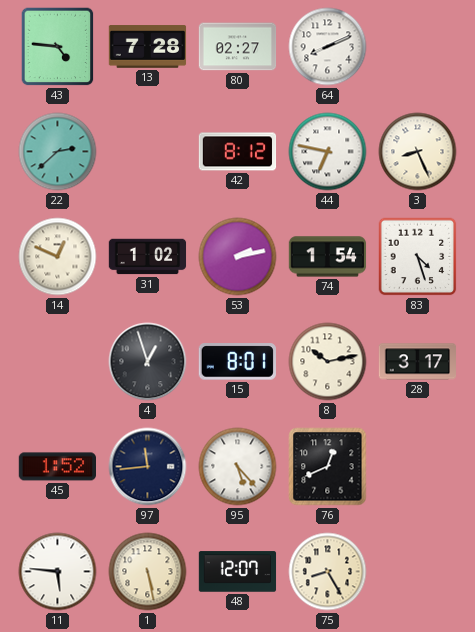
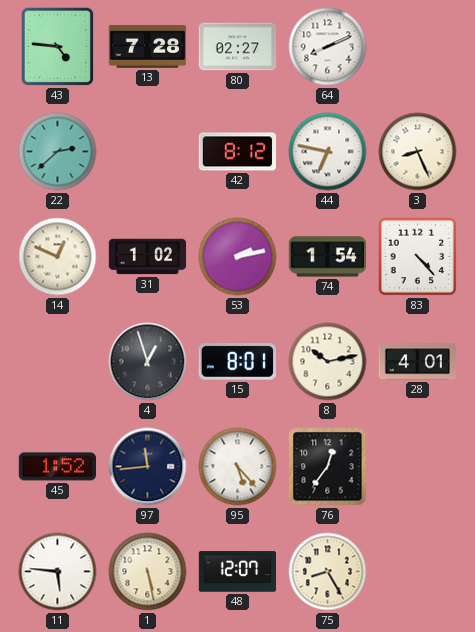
83: 4:27 -> 4:23 (418, 257)
28: 3:17 -> 4:01 (418, 362)
76: 12:41 -> 12:36 (328, 467)
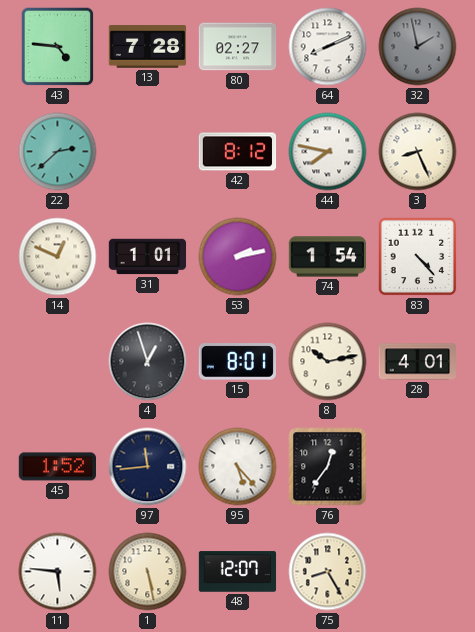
32: none -> 1:58 (418, 47)
44: 6:47 -> 7:47 (328, 152)
31: 1:02 -> 1:01 (148, 257)
